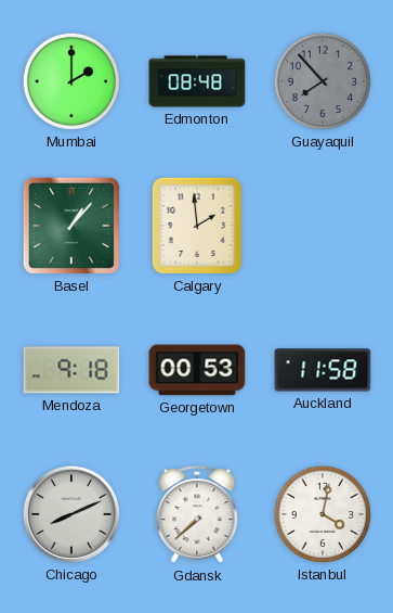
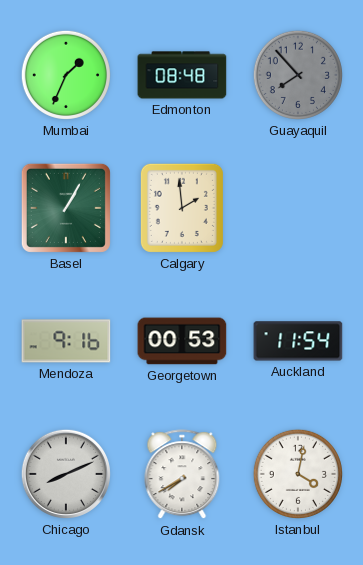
Mumbai: 2:00 -> 1:34 (66, 75)
Basel: 1:07 -> 1:05 (66, 208)
Mendoza: 9:18 -> 9:16 (66, 341)
Auckland: 11:58 -> 11:54 (298, 341)
Gdansk: 7:38 -> 7:40 (182, 475)
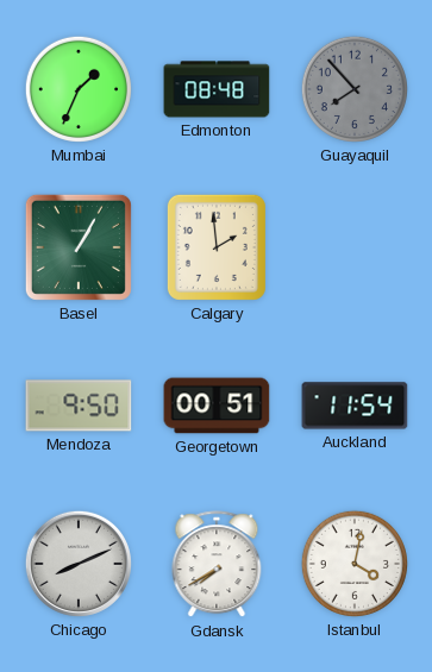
Mendoza: 9:16 -> 9:50 (79, 406)
Georgetown: 00:53 -> 00:51 (217, 406)
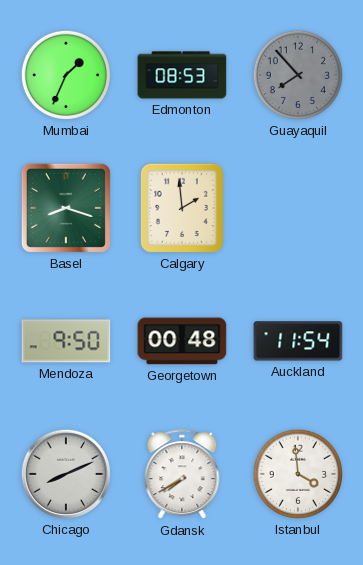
Edmonton: 08:48 -> 08:53 (182, 75)
Basel: 1:05 -> 8:18 (66, 208)
Georgetown: 00:51 -> 00:48 (182, 341)
Istanbul: 4:02 -> 3:59 (298, 474)
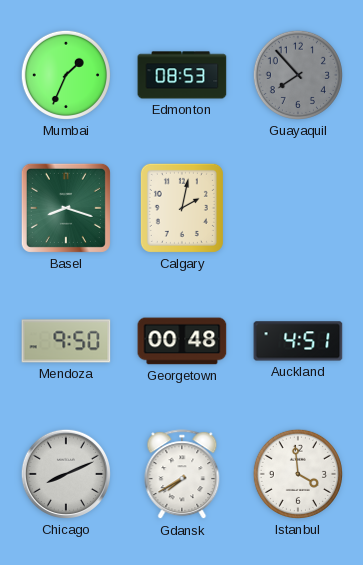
Calgary: 1:59 -> 2:02 (182, 208)
Auckland: 11:54 -> 4:51 (298, 341)
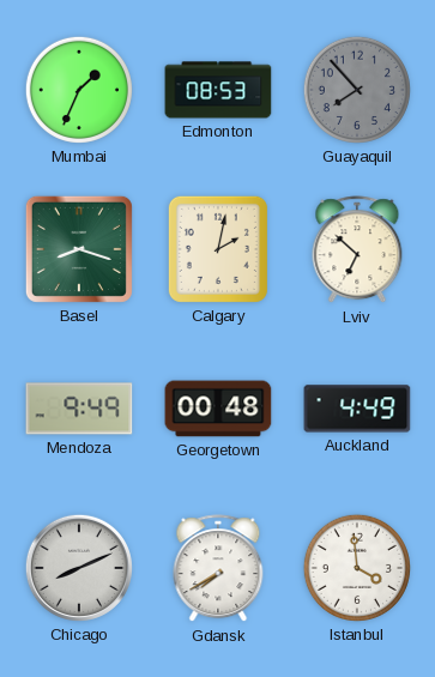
Lviv: none -> 6:52 (357, 250)
Mendoza: 9:50 -> 9:49 (79, 409)
Auckland: 4:51 -> 4:49 (357, 409)
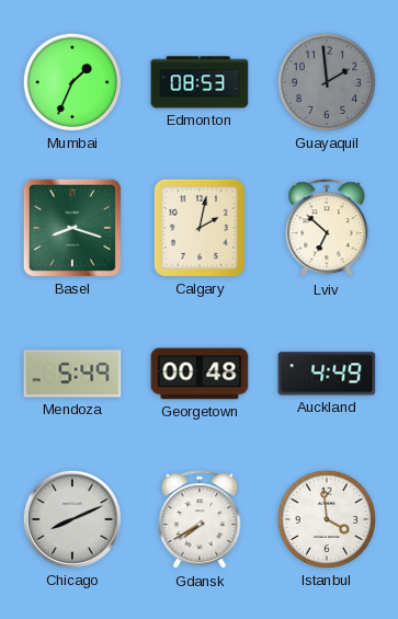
Guayaquil: 7:53 -> 1:59 (327, 82)
Mendoza: 9:49 -> 5:49 (72, 374)
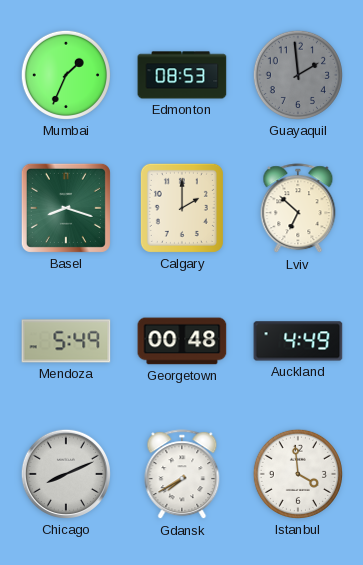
Calgary: 2:02 -> 2:00 (182, 208)
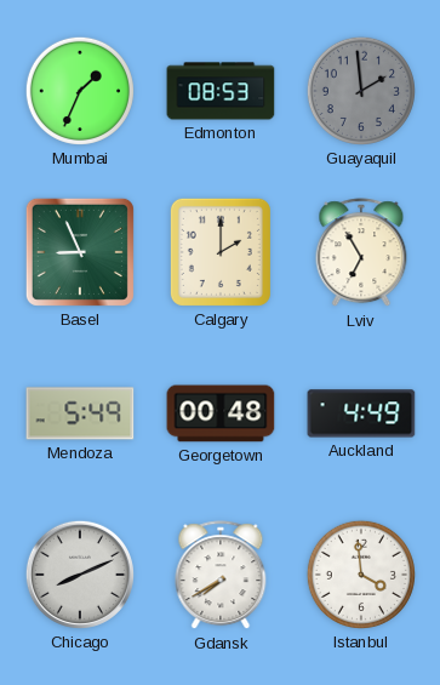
Basel: 8:18 -> 8:56 (80, 252)
Lviv: 6:52 -> 6:55 (361, 253)
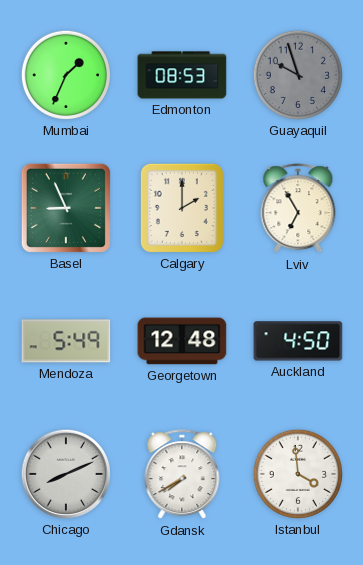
Guayaquil: 1:59 -> 9:57 (298, 75)
Georgetown: 00:48 -> 12:48 (182, 341)
Auckland: 4:49 -> 4:50 (298, 341)
